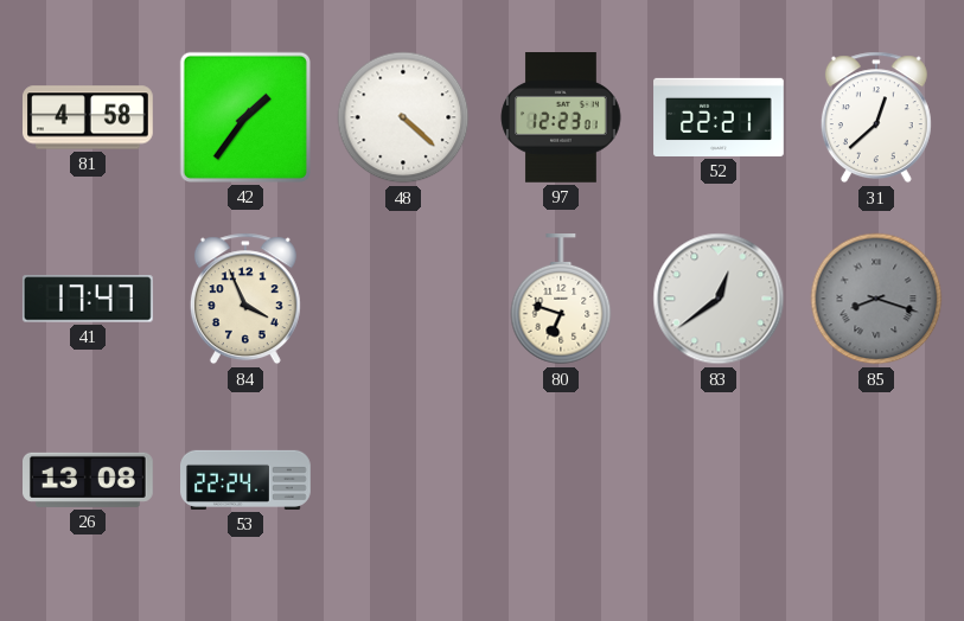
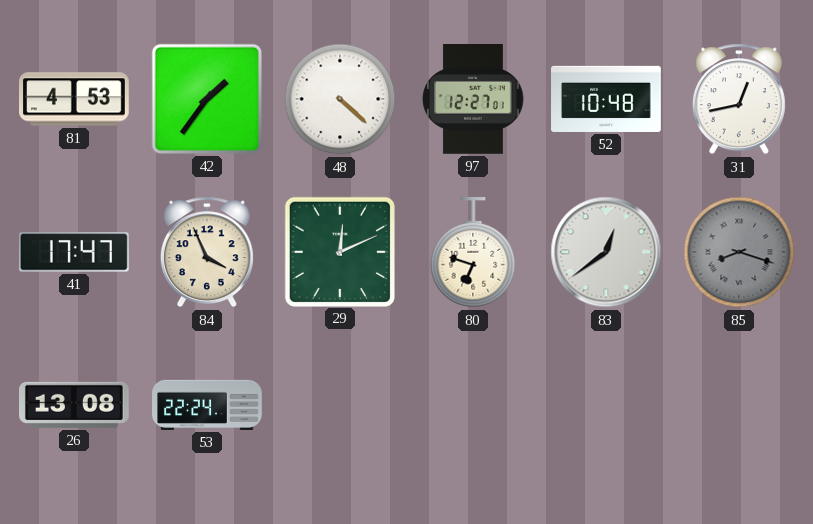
81: 4:58 -> 4:53 (75, 99)
97: 12:23 -> 12:27 (473, 100)
52: 22:21 -> 10:48 (606, 99)
31: 12:38 -> 12:43 (739, 99)
29: none -> 12:11 (339, 251)
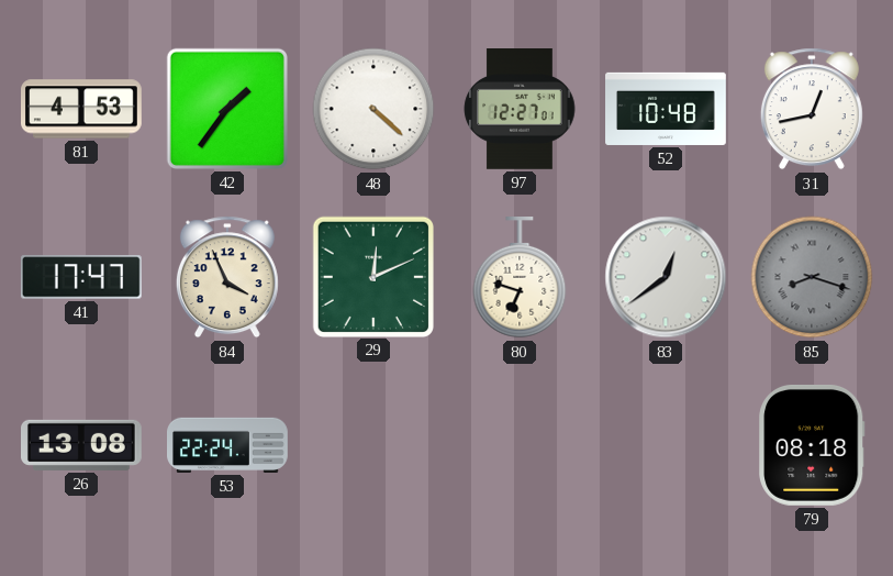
79: none -> 08:18 (812, 445)
